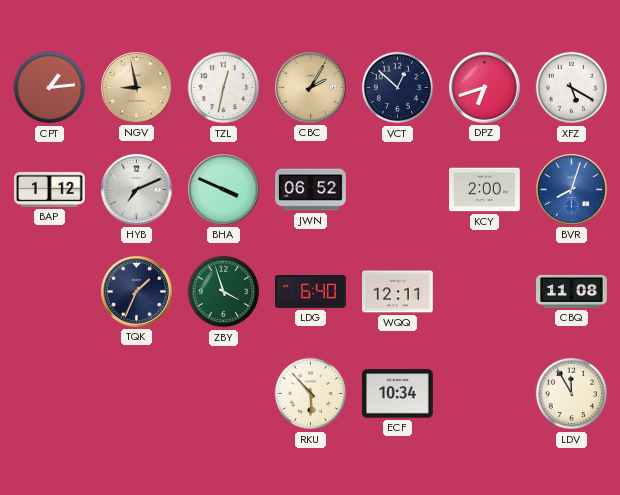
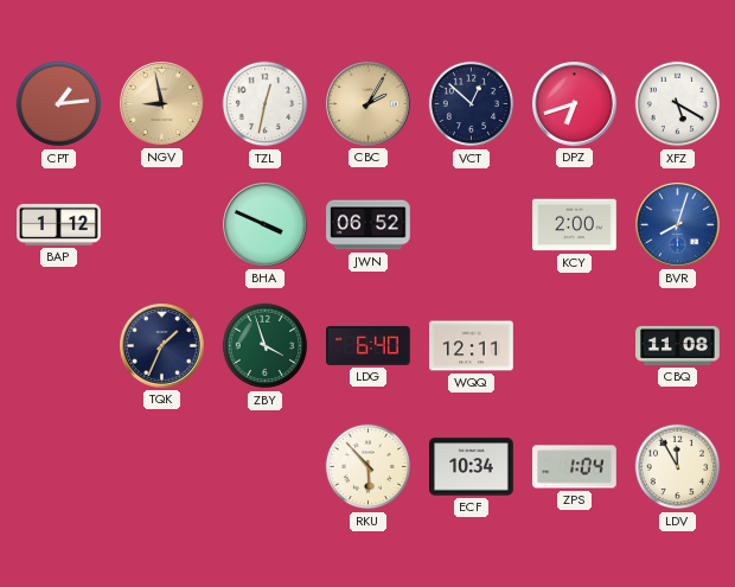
HYB: 7:11 -> none (137, 190)
ZPS: none -> 1:04 (575, 467)
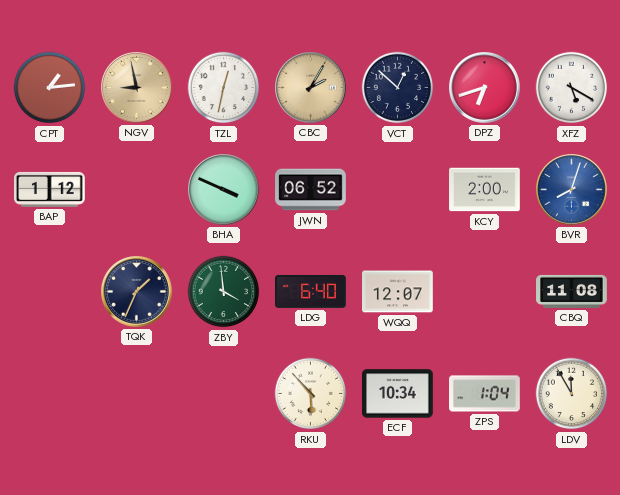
ZBY: 3:57 -> 3:59 (224, 292)
WQQ: 12:11 -> 12:07 (398, 292)
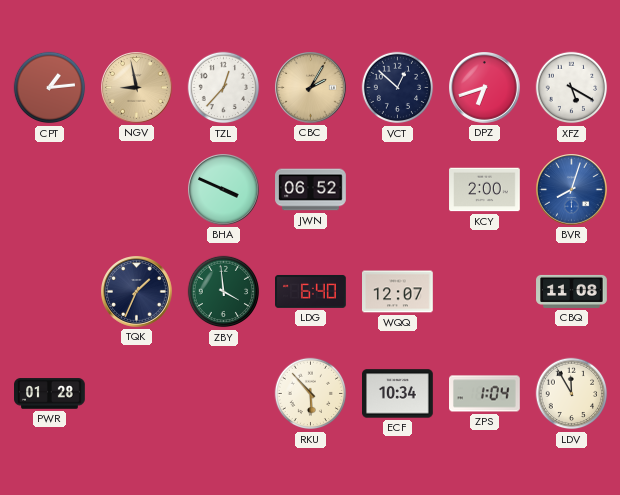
TZL: 12:32 -> 12:37 (224, 88)
BAP: 1:12 -> none (50, 189)
PWR: none -> 01:28 (50, 394)
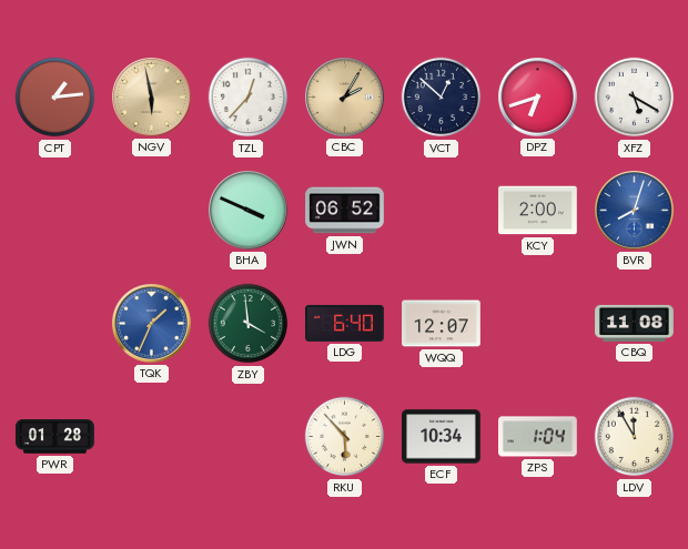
NGV: 8:58 -> 5:58 (152, 98)
TQK dial: navy -> blue (152, 324)
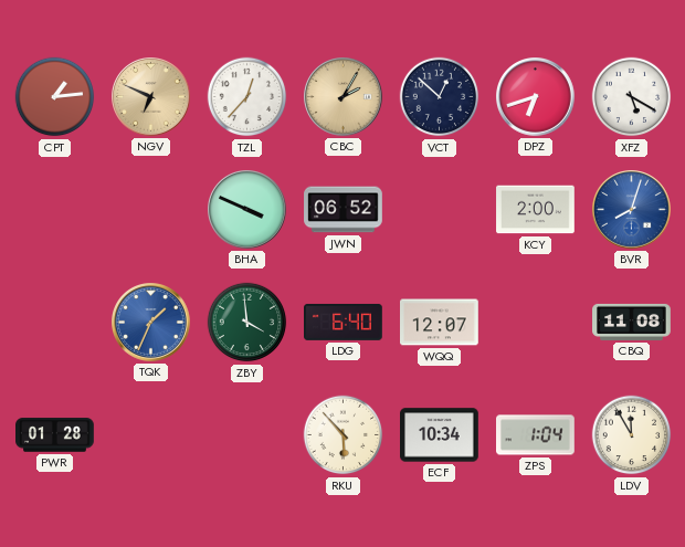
NGV: 5:58 -> 6:49 (151, 97)
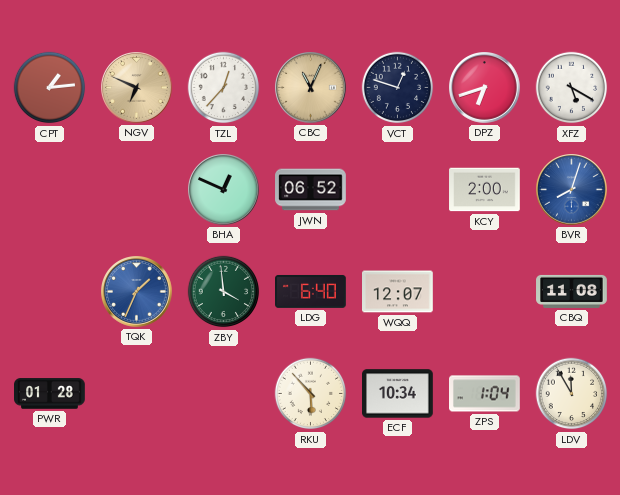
CBC: 2:05 -> 11:04 (311, 88)
VCT: 12:52 -> 12:48 (398, 88)
BHA: 3:49 -> 12:49 (224, 190)
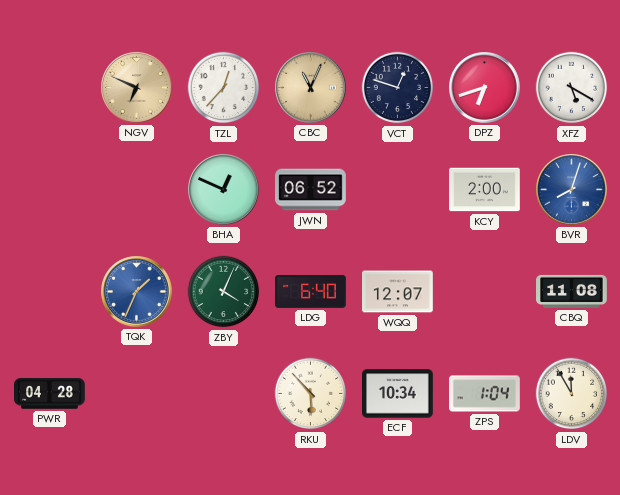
CPT: 1:14 -> none (50, 88)
ZBY: 3:59 -> 4:04 (224, 292)
PWR: 01:28 -> 04:28 (50, 394)
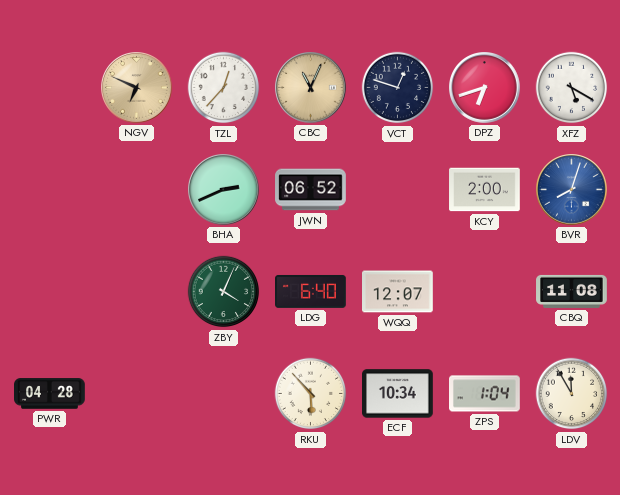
BHA: 12:49 -> 2:41 (224, 190)
TQK: 1:34 -> none (137, 292)
